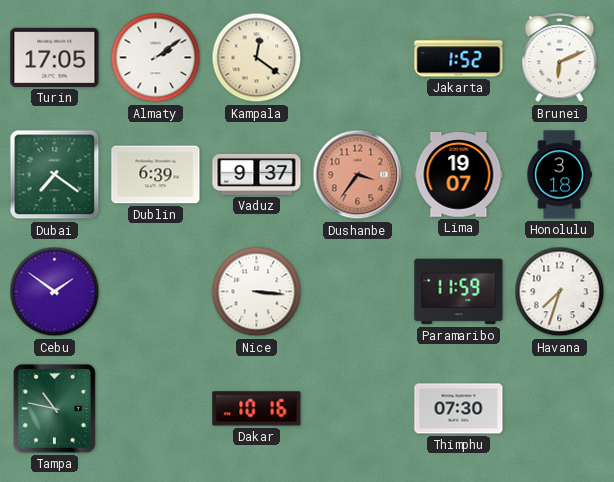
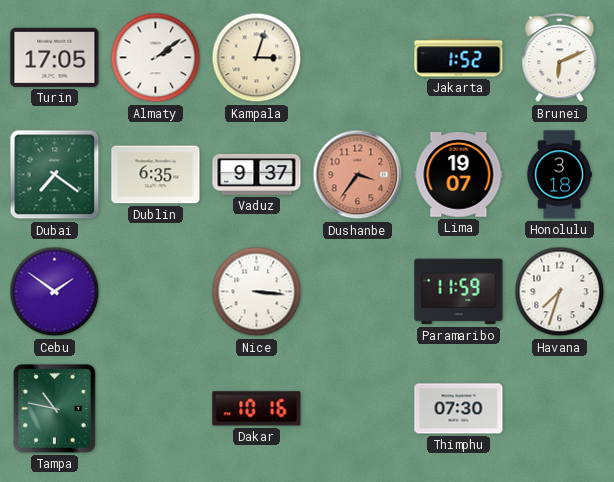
Kampala: 12:21 -> 3:03 (257, 58)
Dublin: 6:39 -> 6:35 (156, 175)
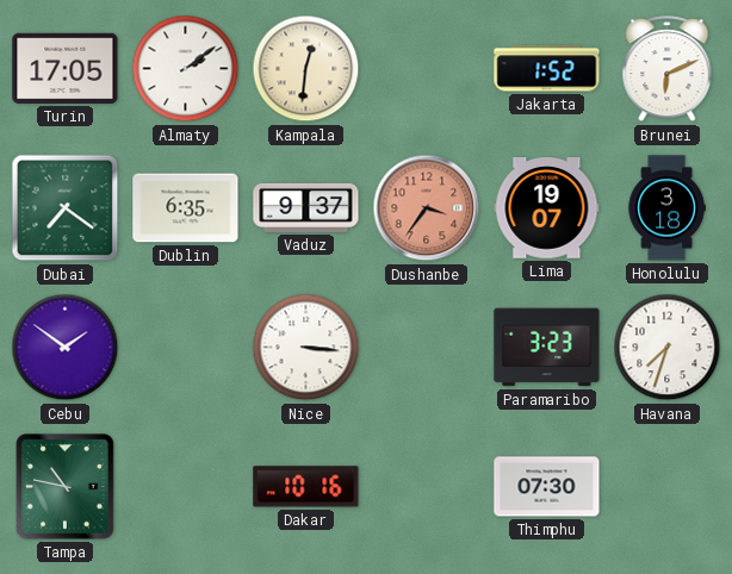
Kampala: 3:03 -> 12:31 (306, 69)
Paramaribo: 11:59 -> 3:23 (547, 348)
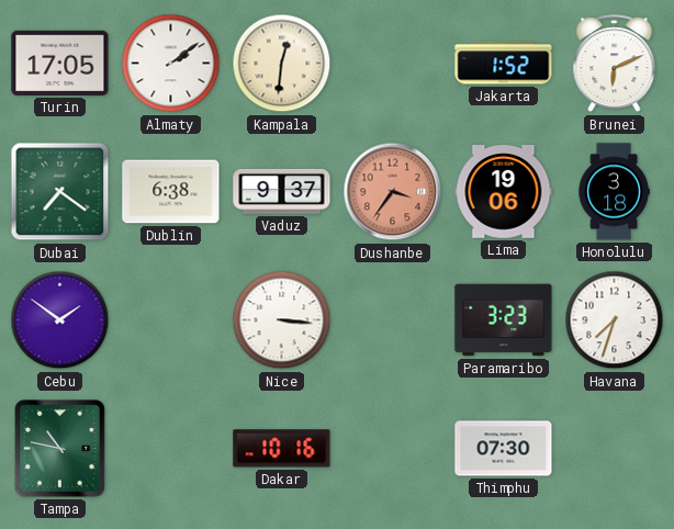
Dublin: 6:35 -> 6:38 (171, 192)
Lima: 19:07 -> 19:06 (504, 192)
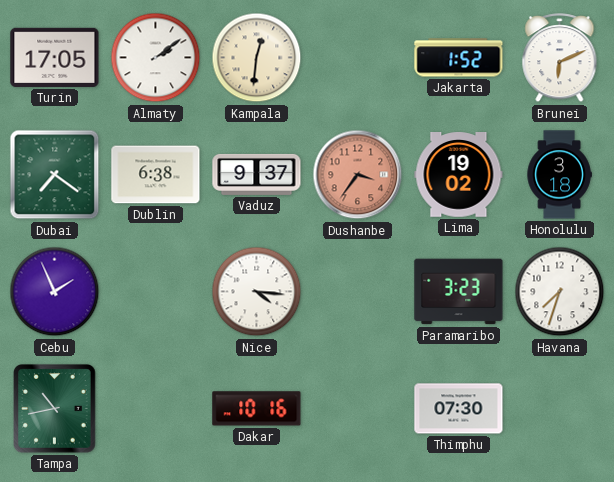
Lima: 19:06 -> 19:02 (459, 175)
Cebu: 1:51 -> 1:56 (55, 292)
Nice: 3:16 -> 4:16 (257, 292)
Tampa: 10:47 -> 10:43 (55, 409)
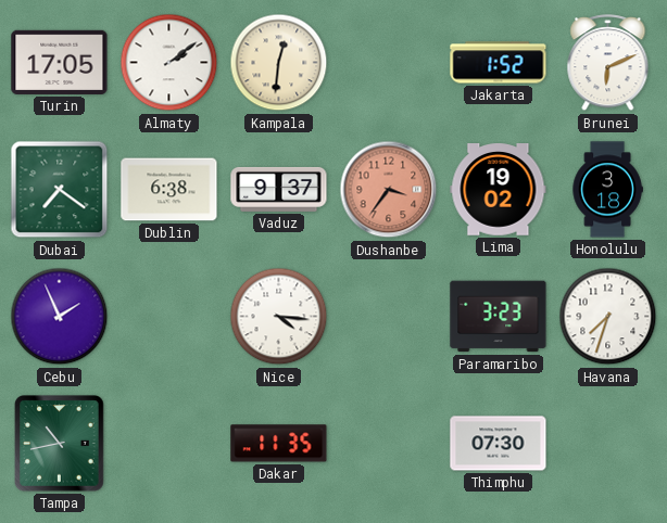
Dakar: 10:16 -> 11:35 (279, 444)
